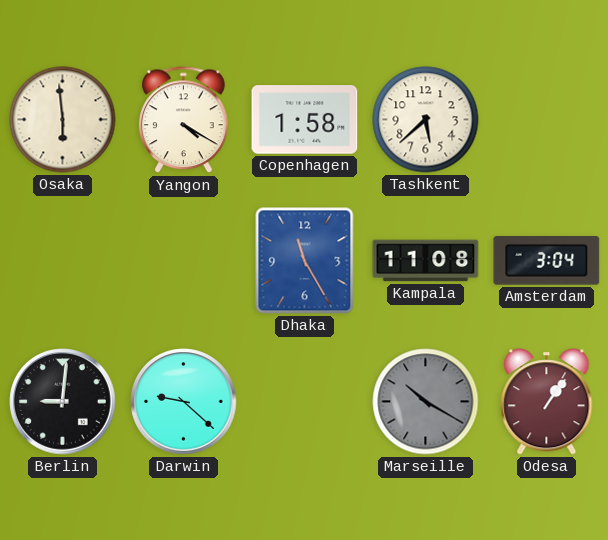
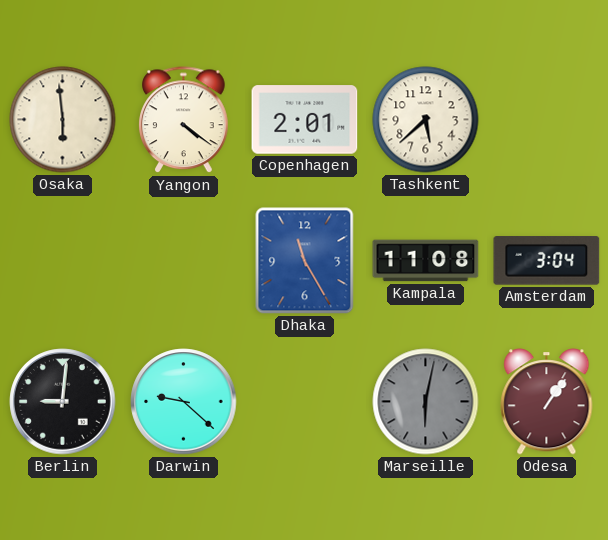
Yangon: 4:20 -> 4:21 (184, 120)
Copenhagen: 1:58 -> 2:01 (305, 120)
Marseille: 10:20 -> 6:02 (426, 402)
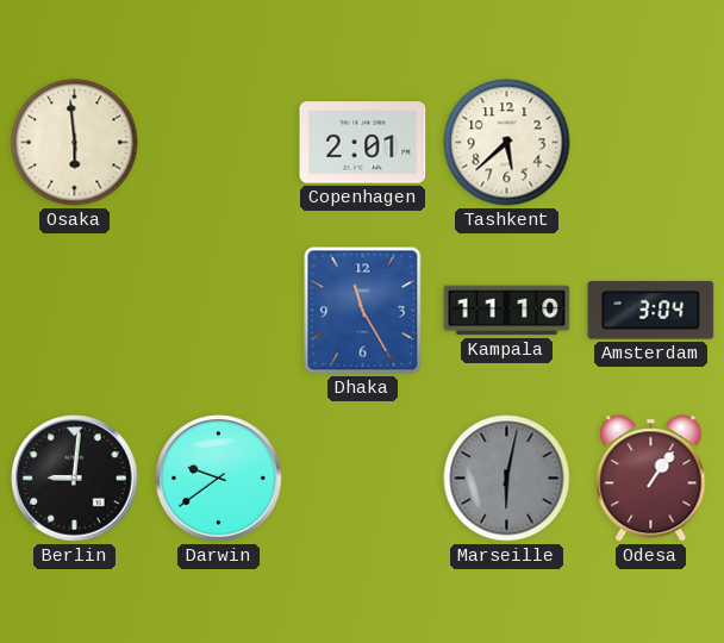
Yangon: 4:21 -> none (184, 120)
Kampala: 11:08 -> 11:10 (507, 311)
Darwin: 9:22 -> 9:39 (219, 479)
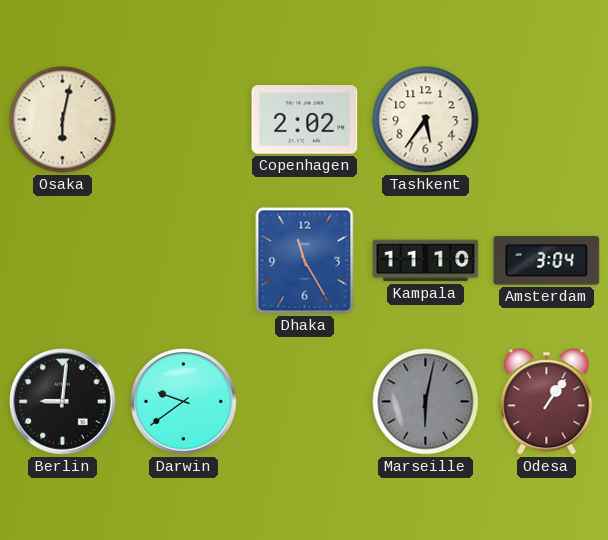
Osaka: 5:59 -> 6:02 (63, 120)
Copenhagen: 2:01 -> 2:02 (305, 120)
Tashkent: 5:38 -> 5:36 (426, 120)
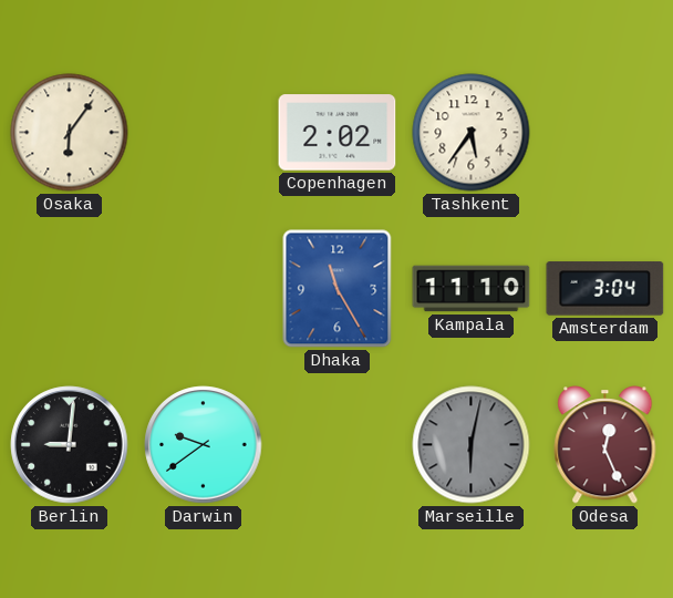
Osaka: 6:02 -> 6:06 (70, 133)
Odesa: 1:06 -> 12:26 (605, 445)
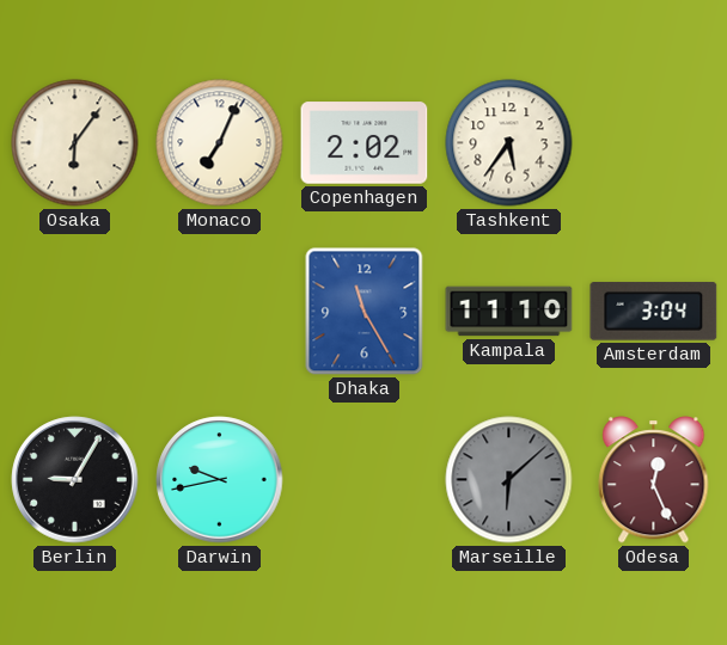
Monaco: none -> 7:04 (220, 143)
Berlin: 9:01 -> 9:05 (75, 480)
Darwin: 9:39 -> 9:43 (220, 480)
Marseille: 6:02 -> 6:08 (509, 480)
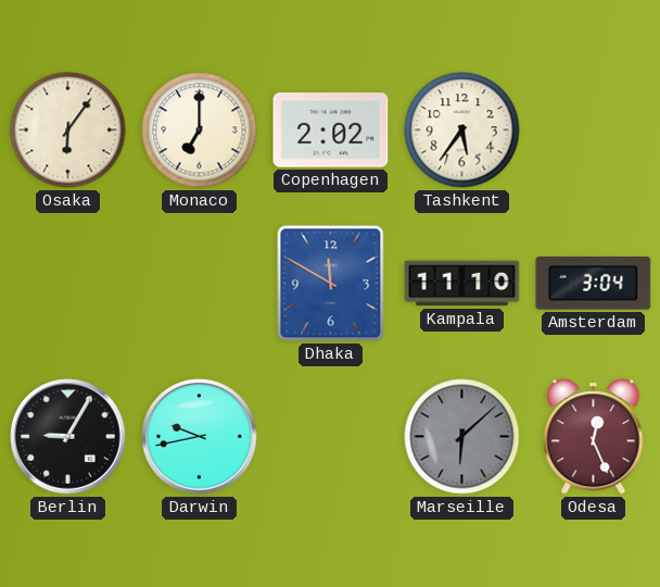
Monaco: 7:04 -> 7:00 (200, 130)
Dhaka: 11:25 -> 11:50 (331, 284)
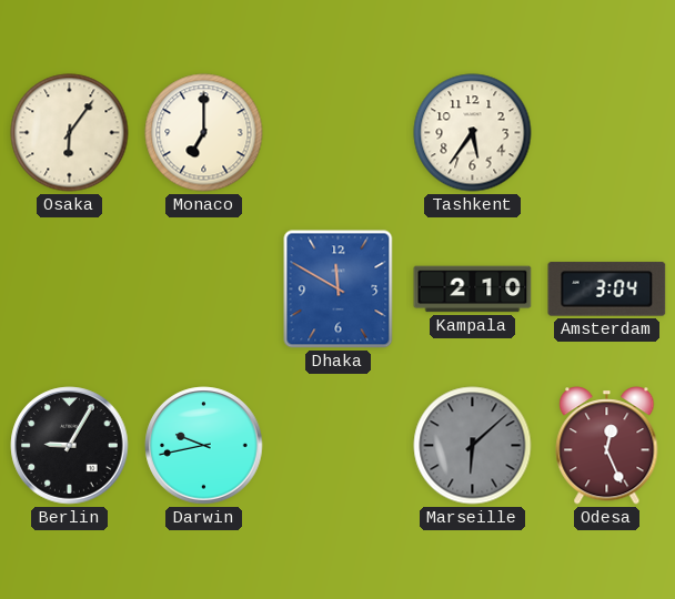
Copenhagen: 2:02 -> none (331, 130)
Kampala: 11:10 -> 2:10 (473, 290)
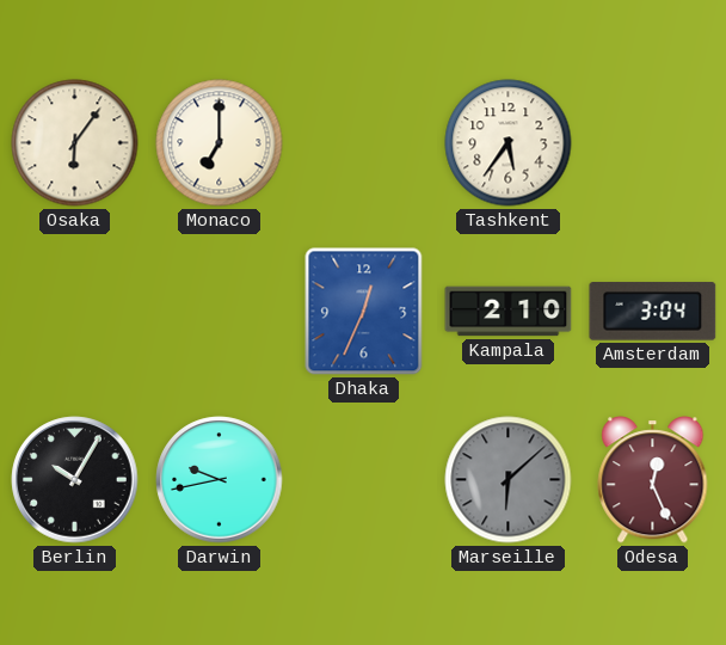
Dhaka: 11:50 -> 12:34 (364, 312)
Berlin: 9:05 -> 10:05 (75, 480)
